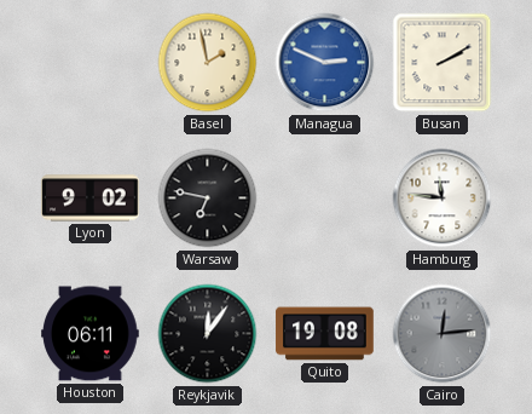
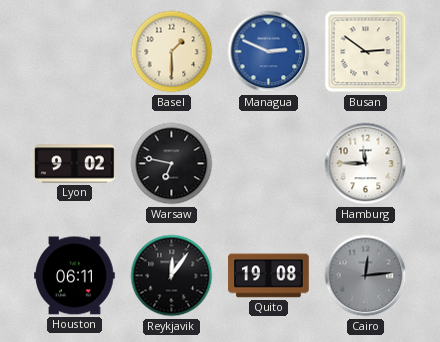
Basel: 1:58 -> 1:30 (172, 52)
Busan: 2:10 -> 2:51 (366, 52)
Hamburg: 11:46 -> 11:45 (366, 164)
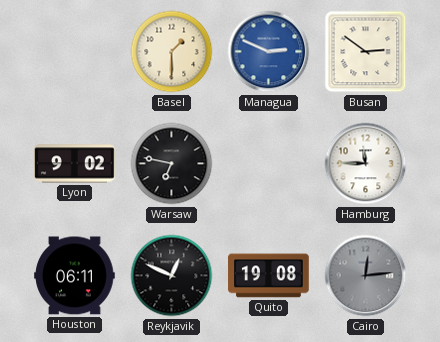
Reykjavik: 12:06 -> 12:49 (172, 276)
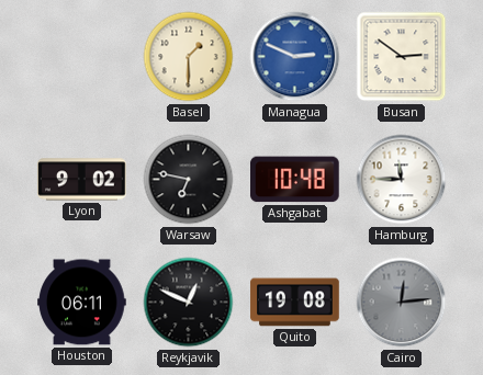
Ashgabat: none -> 10:48 (295, 180)
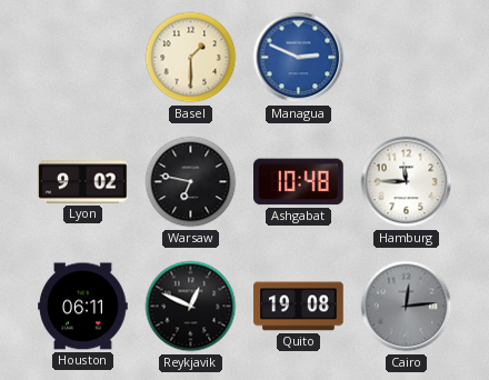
Busan: 2:51 -> none (402, 57)
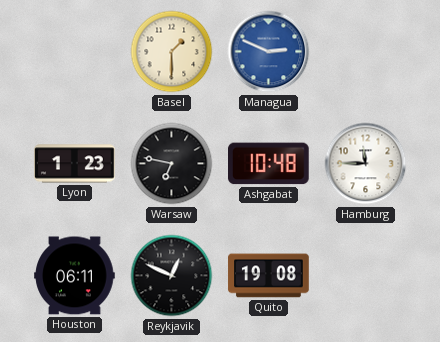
Lyon: 9:02 -> 1:23 (75, 164)
Cairo: 12:14 -> none (407, 307)
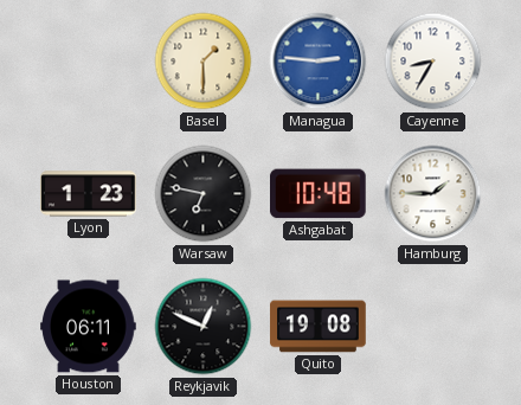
Managua: 2:49 -> 2:46 (319, 62)
Cayenne: none -> 8:35 (433, 62)
Hamburg: 11:45 -> 1:45 (433, 194)
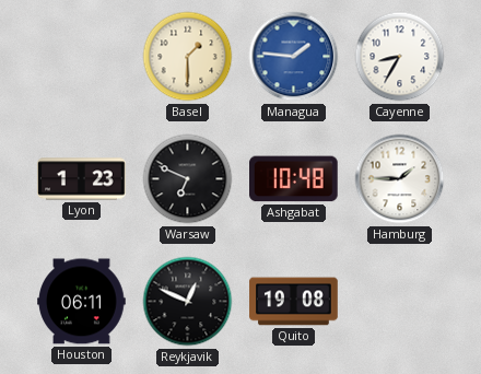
Managua: 2:46 -> 1:46 (294, 57)
Warsaw: 6:47 -> 6:49 (188, 179)
